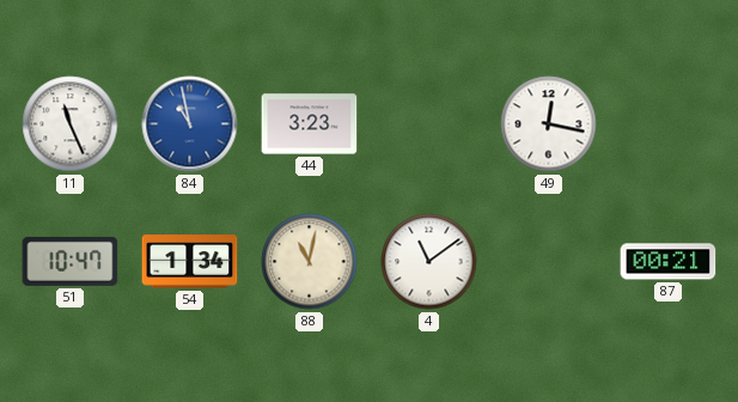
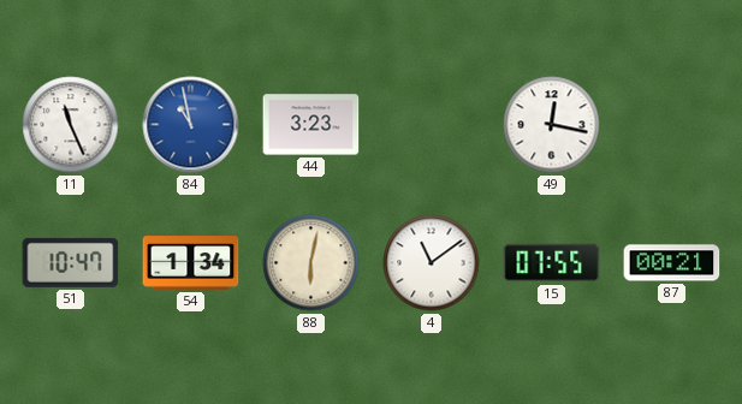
88: 11:02 -> 6:02 (311, 263)
15: none -> 07:55 (552, 263)
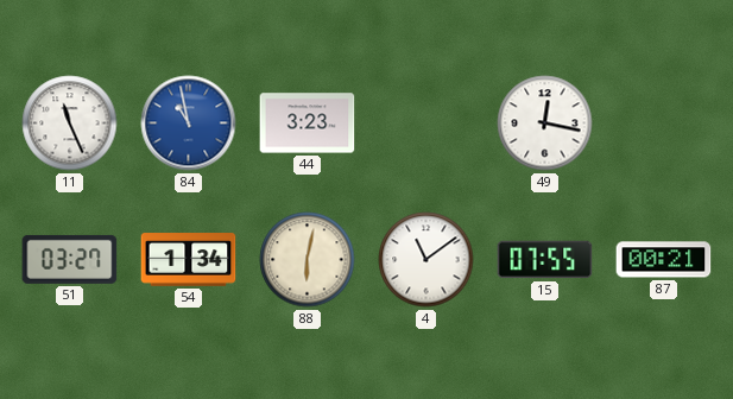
51: 10:47 -> 03:27 (70, 259)
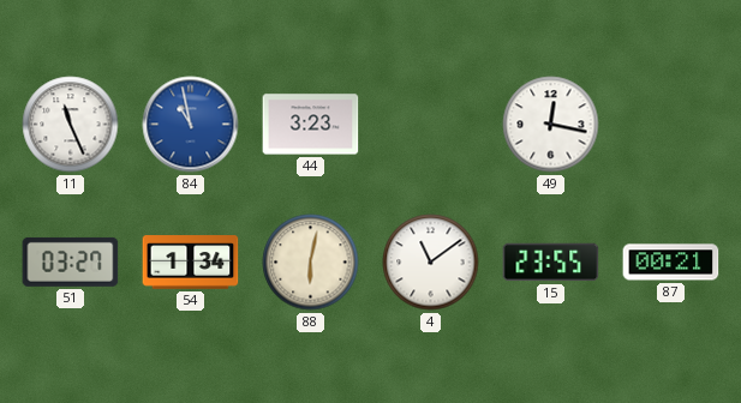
15: 07:55 -> 23:55 (551, 263)
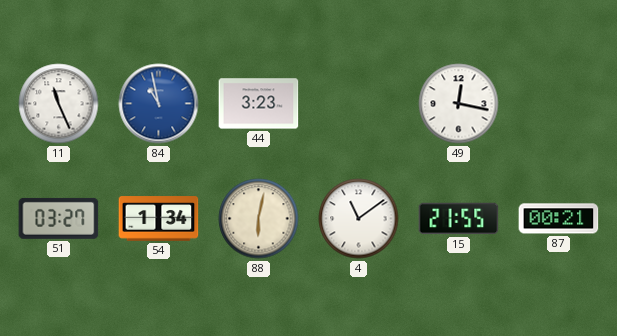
15: 23:55 -> 21:55 (459, 219)
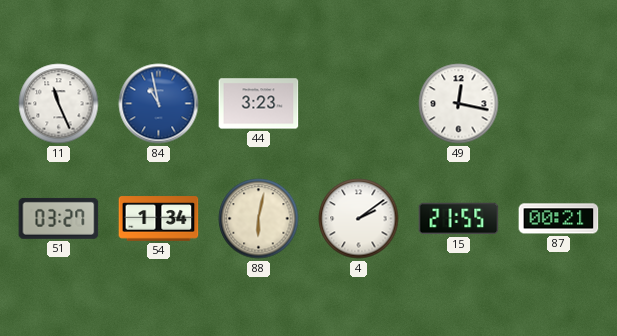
4: 11:09 -> 2:09 (359, 219)
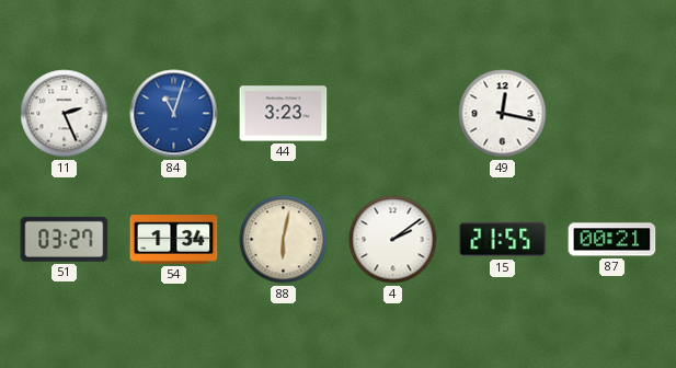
11: 11:26 -> 2:26 (65, 114)
84: 10:58 -> 11:03 (174, 114)
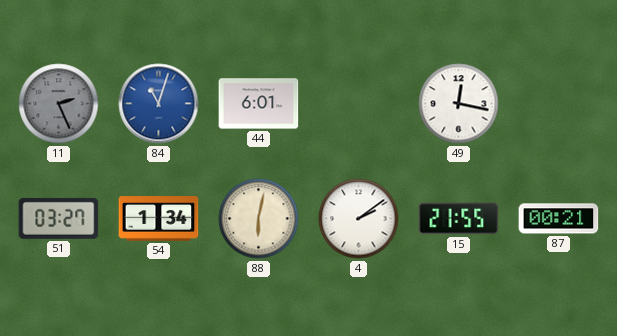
11 dial: white -> grey (59, 104)
44: 3:23 -> 6:01 (259, 104)
